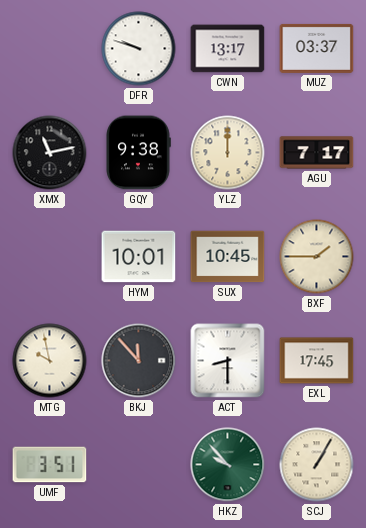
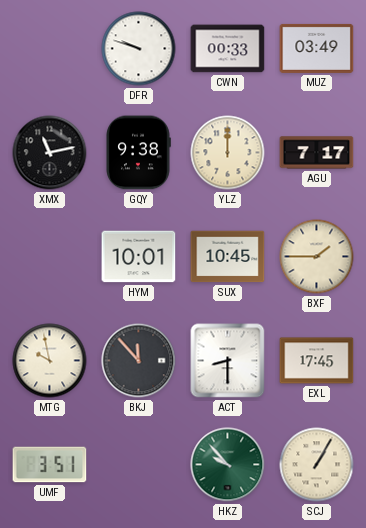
CWN: 13:17 -> 00:33 (228, 49)
MUZ: 03:37 -> 03:49 (317, 48)
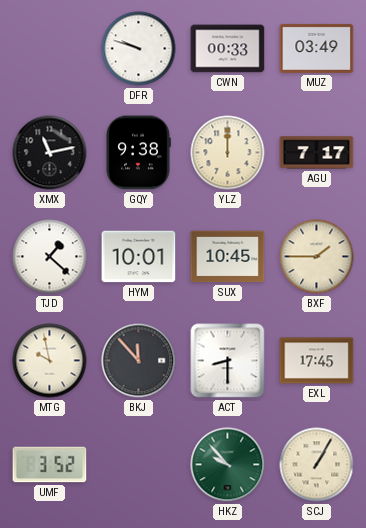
TJD: none -> 1:22 (50, 257)
UMF: 3:51 -> 3:52 (50, 465)
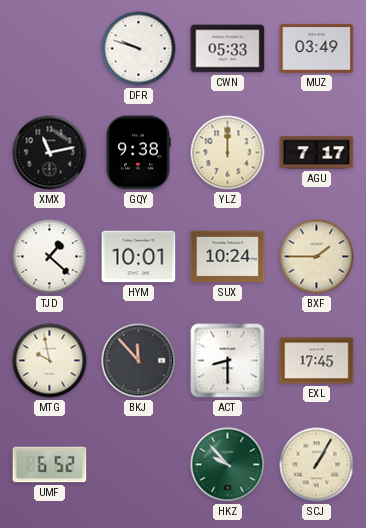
CWN: 00:33 -> 05:33 (228, 49)
SUX: 10:45 -> 10:24 (228, 257)
UMF: 3:52 -> 6:52 (50, 465)
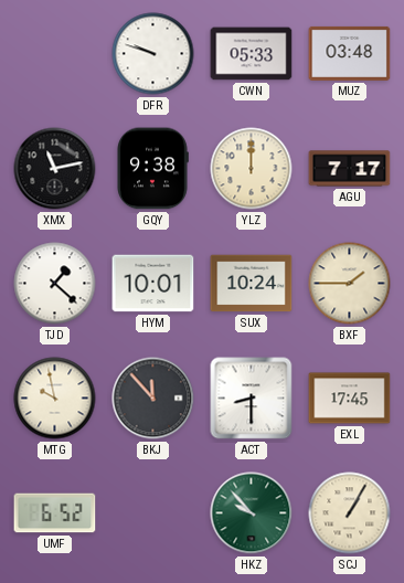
MUZ: 03:49 -> 03:48 (350, 53)
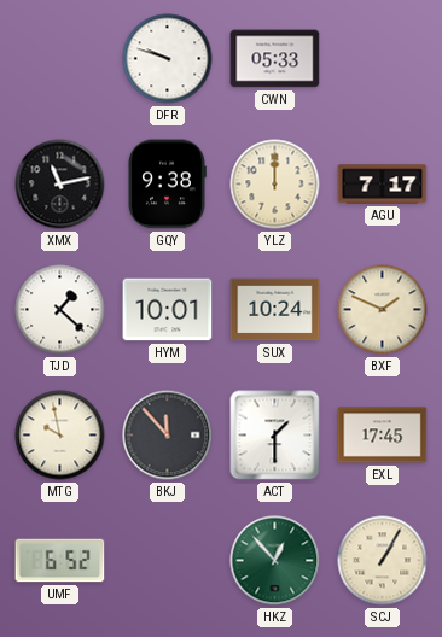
MUZ: 03:48 -> none (350, 53)
BXF: 1:45 -> 1:49 (383, 310)
ACT: 8:30 -> 1:30 (275, 436)
HKZ: 9:53 -> 12:53 (275, 561)
